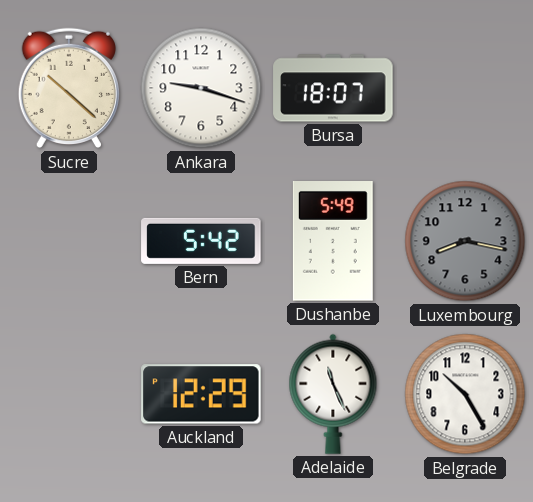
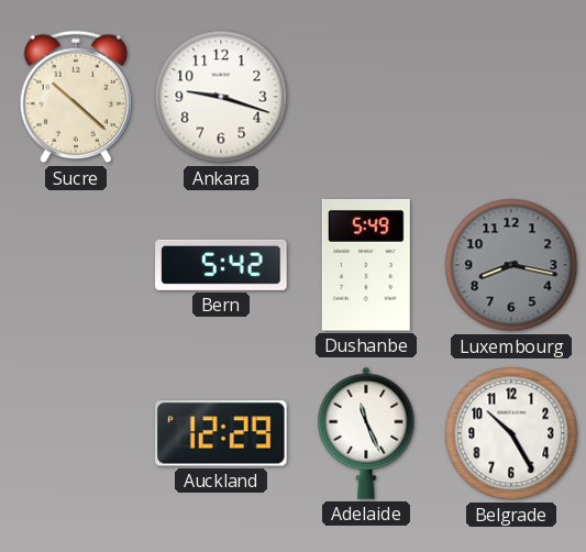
Bursa: 18:07 -> none (333, 88)
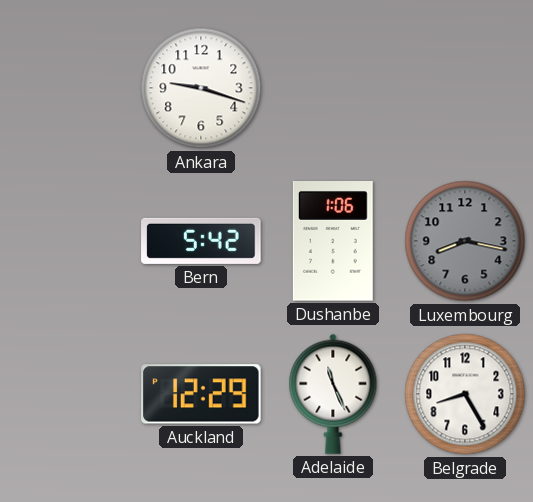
Sucre: 10:22 -> none (76, 97)
Dushanbe: 5:49 -> 1:06 (333, 242)
Belgrade: 10:25 -> 8:25 (465, 394)
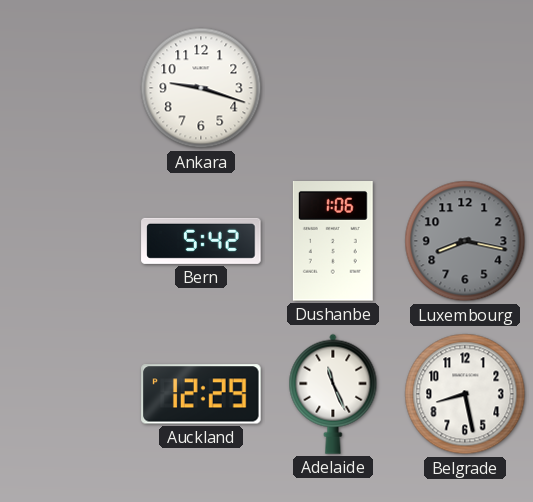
Belgrade: 8:25 -> 8:28 (465, 394)
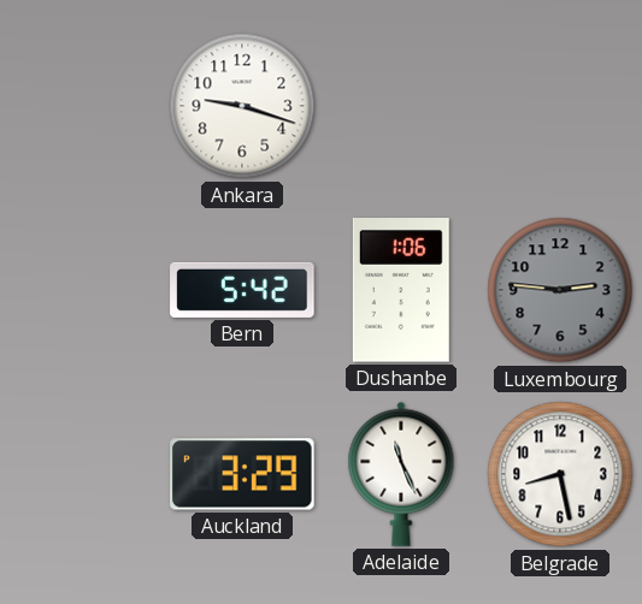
Luxembourg: 8:17 -> 2:46 (560, 290)
Auckland: 12:29 -> 3:29 (242, 474)
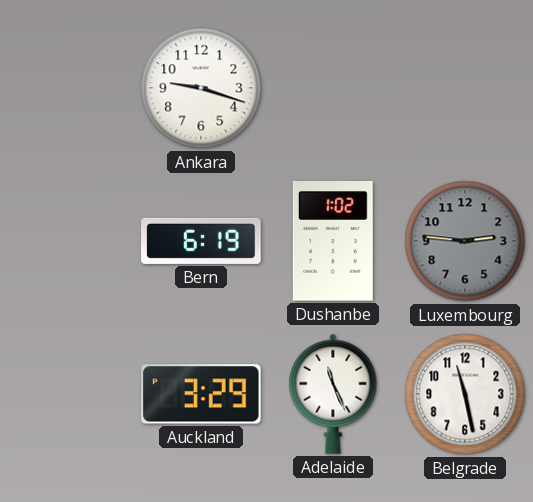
Bern: 5:42 -> 6:19 (201, 241)
Dushanbe: 1:06 -> 1:02 (333, 242)
Belgrade: 8:28 -> 11:28 (465, 394)
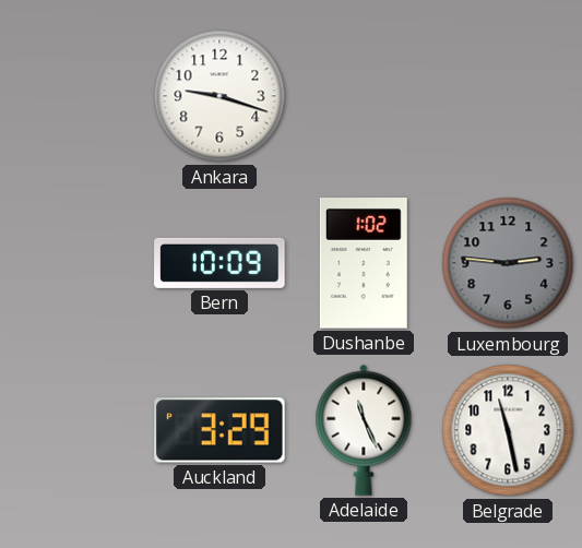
Bern: 6:19 -> 10:09 (219, 263)
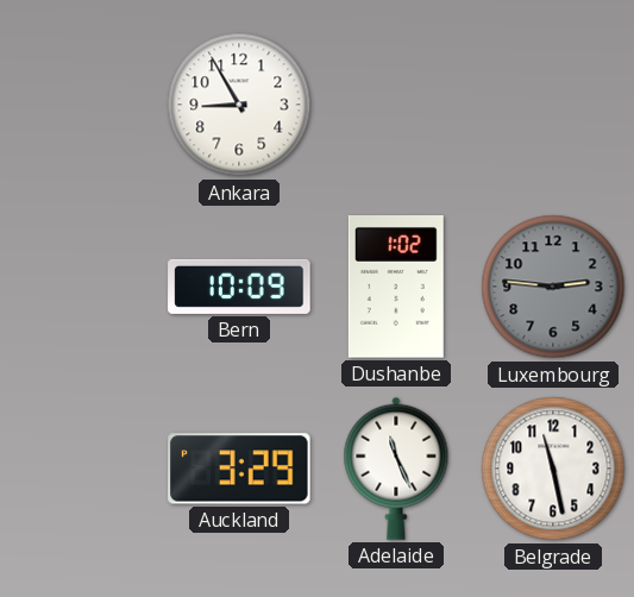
Ankara: 9:18 -> 8:55 (239, 105)
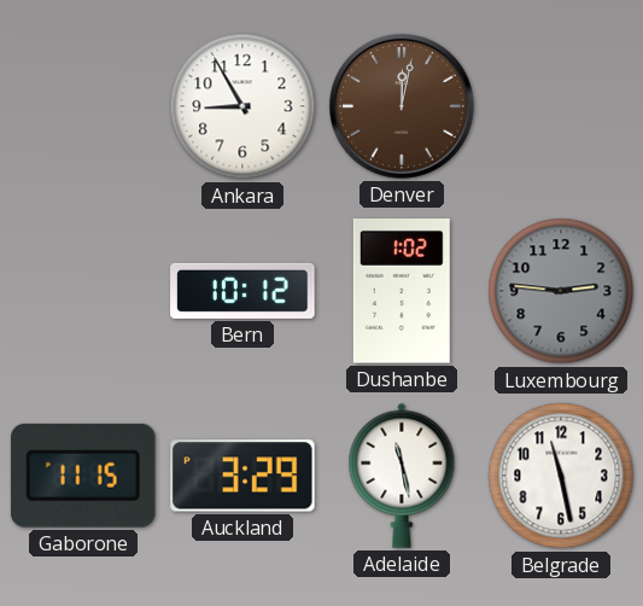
Denver: none -> 12:02 (403, 107)
Bern: 10:09 -> 10:12 (242, 291)
Gaborone: none -> 11:15 (83, 476)
Adelaide: 11:26 -> 11:28 (402, 476)
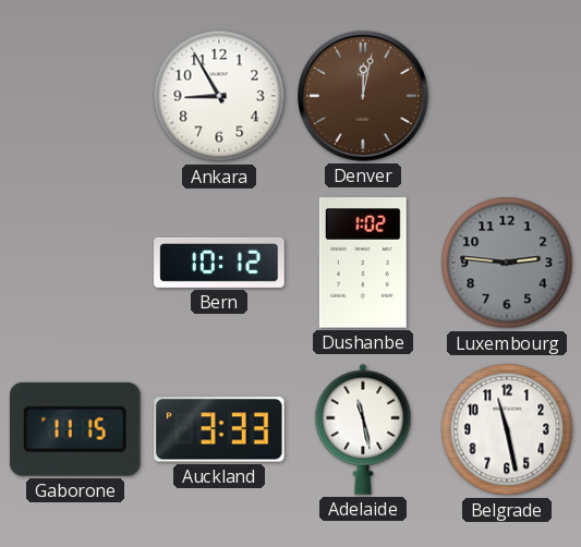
Auckland: 3:29 -> 3:33 (219, 429)
